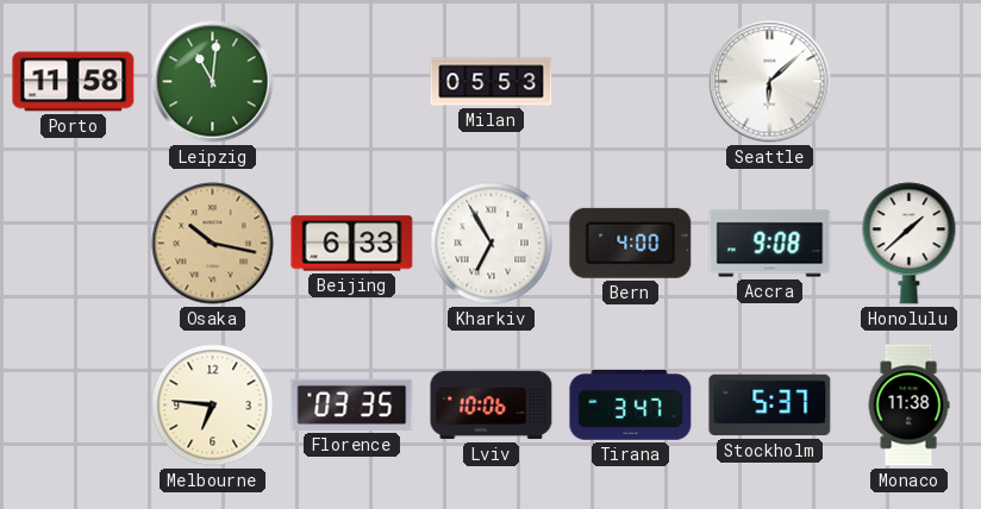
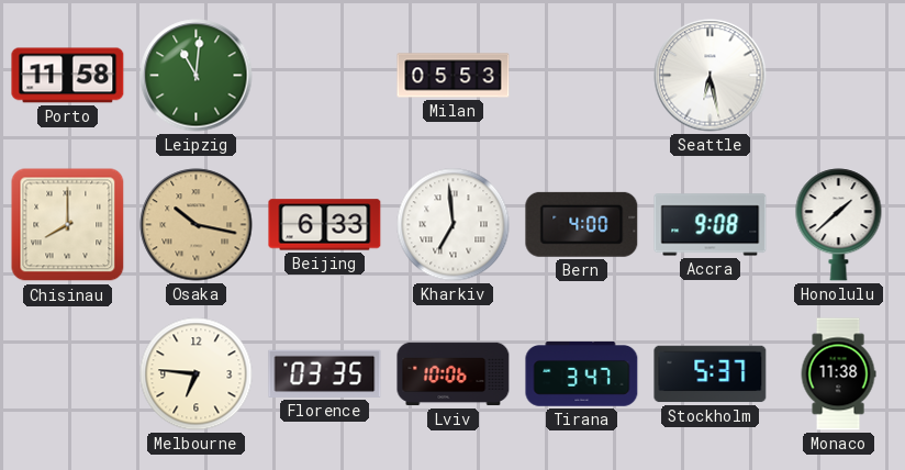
Seattle: 6:08 -> 6:28 (711, 76)
Chisinau: none -> 8:00 (68, 225)
Kharkiv: 6:55 -> 6:59 (454, 225)
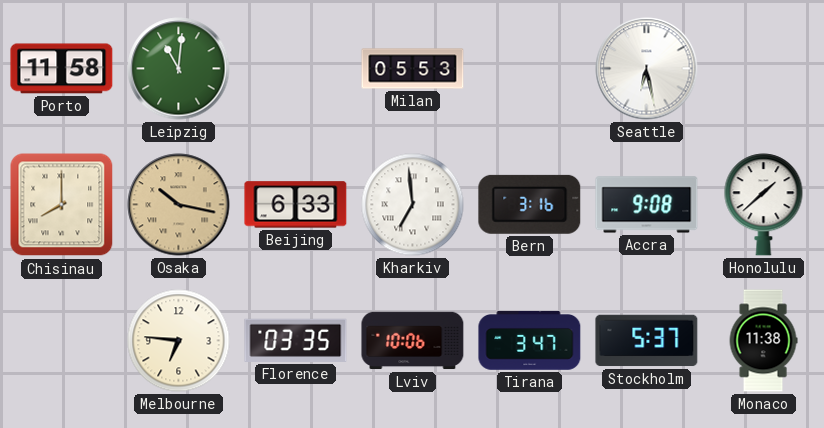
Bern: 4:00 -> 3:16 (530, 204)
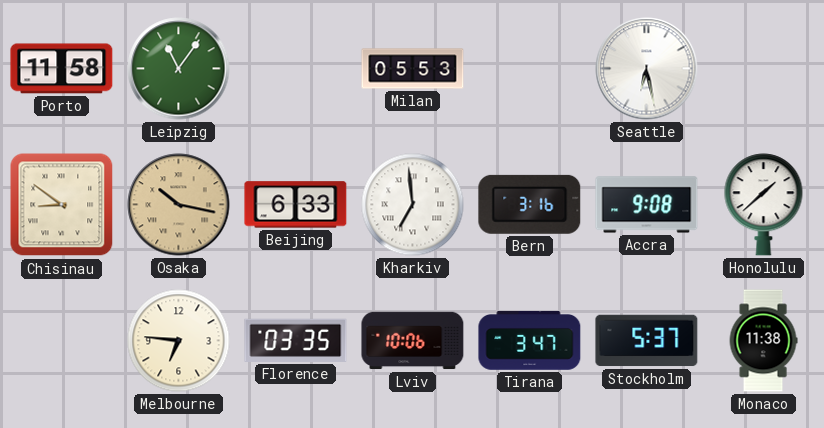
Leipzig: 11:01 -> 11:06 (179, 69)
Chisinau: 8:00 -> 8:51 (62, 205)
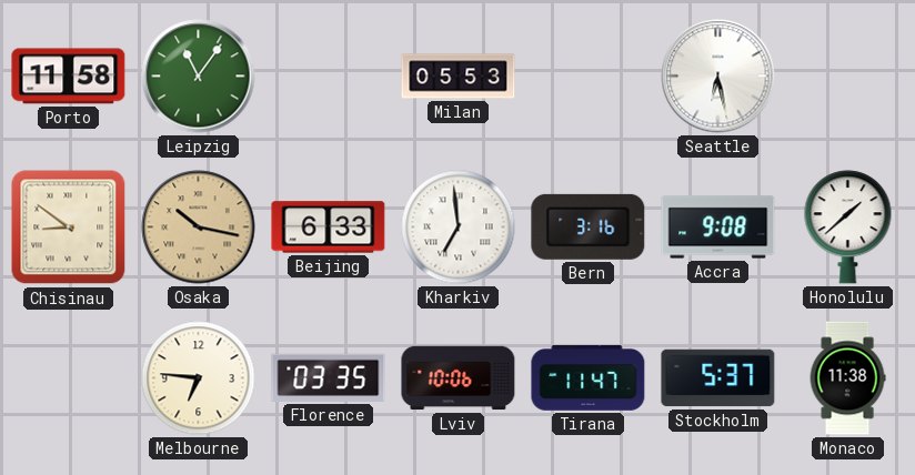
Tirana: 3:47 -> 11:47 (589, 378)
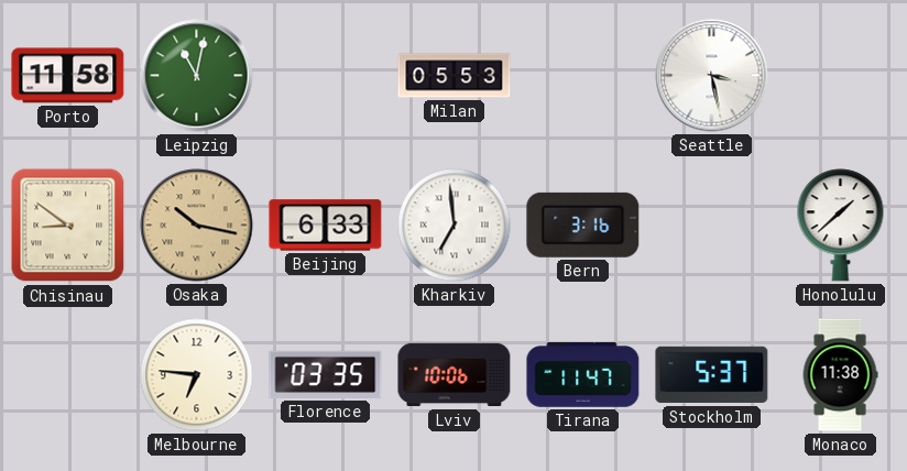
Leipzig: 11:06 -> 11:02 (197, 76)
Seattle: 6:28 -> 3:28 (712, 76)
Accra: 9:08 -> none (718, 228)
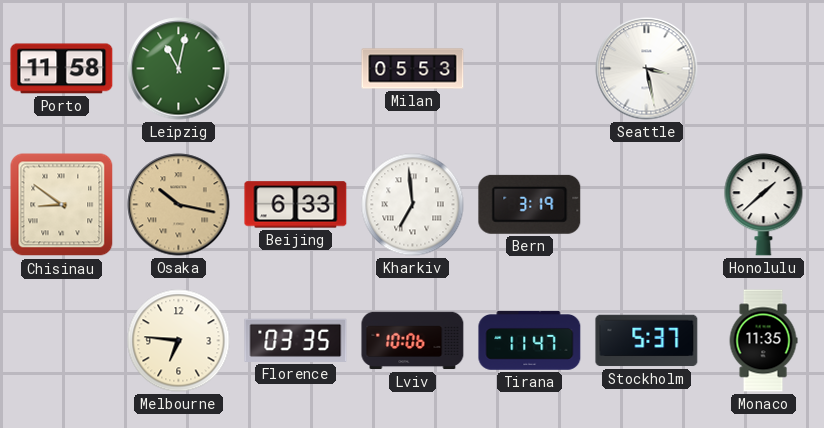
Bern: 3:16 -> 3:19 (530, 204)
Monaco: 11:38 -> 11:35 (763, 341)
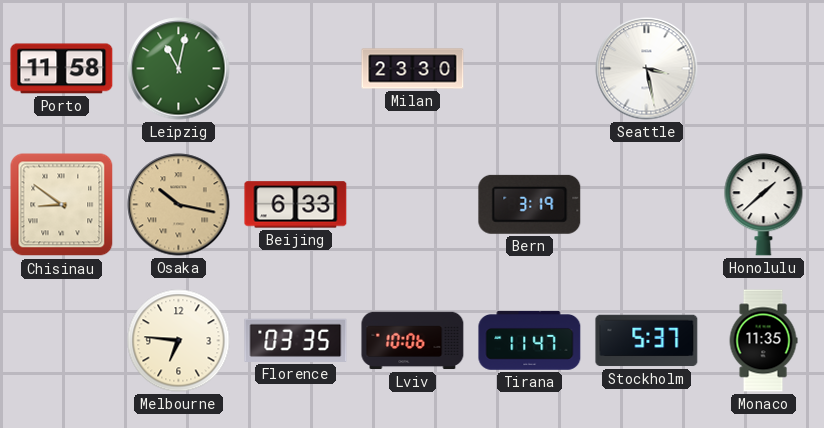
Milan: 05:53 -> 23:30 (413, 69)
Kharkiv: 6:59 -> none (413, 205)
